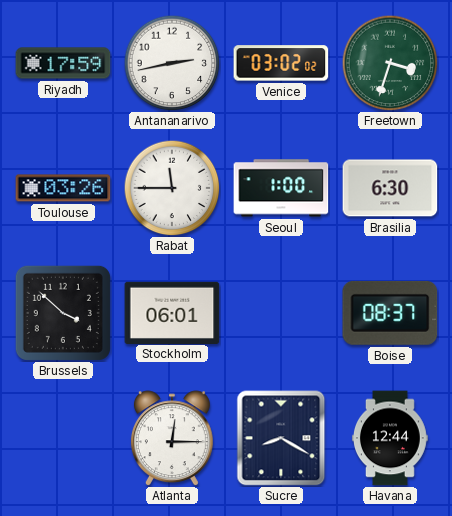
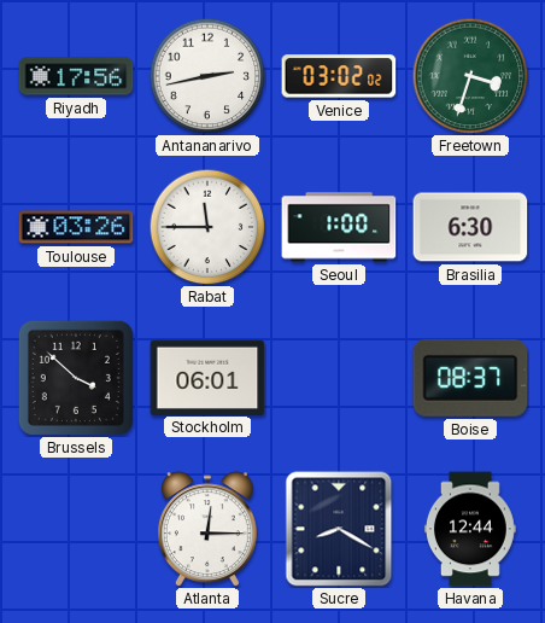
Riyadh: 17:59 -> 17:56 (76, 76)
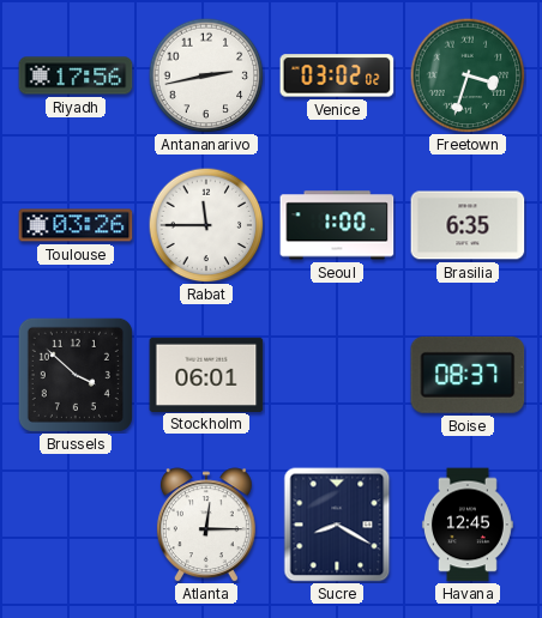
Brasilia: 6:30 -> 6:35 (468, 225)
Havana: 12:44 -> 12:45 (468, 525)
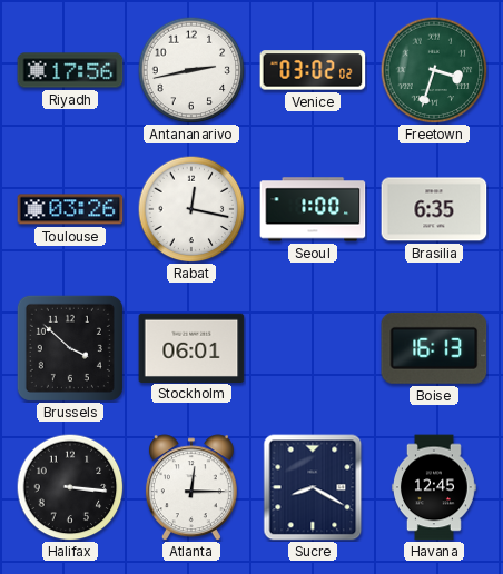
Rabat: 11:45 -> 12:17 (191, 209)
Boise: 08:37 -> 16:13 (434, 348)
Halifax: none -> 3:16 (70, 487)
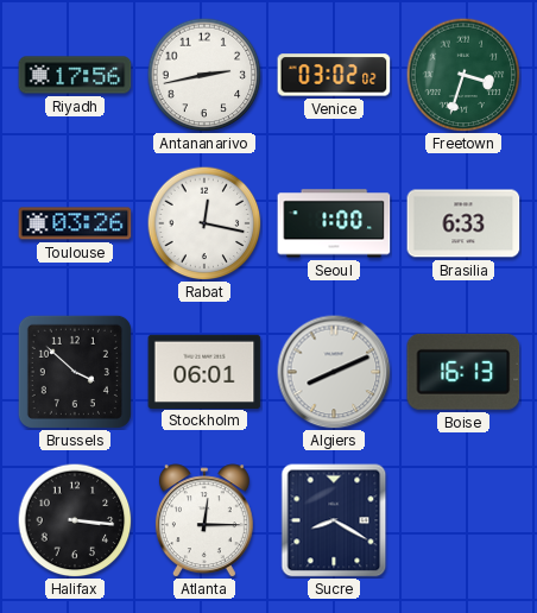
Brasilia: 6:35 -> 6:33 (463, 223)
Algiers: none -> 8:11 (334, 372)
Havana: 12:45 -> none (434, 487)
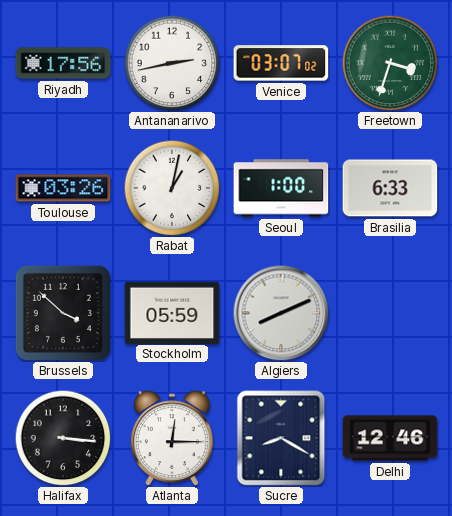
Venice: 03:02 -> 03:07 (281, 63)
Rabat: 12:17 -> 1:02 (172, 188)
Stockholm: 06:01 -> 05:59 (172, 312)
Boise: 16:13 -> none (463, 372)
Delhi: none -> 12:46 (390, 438)
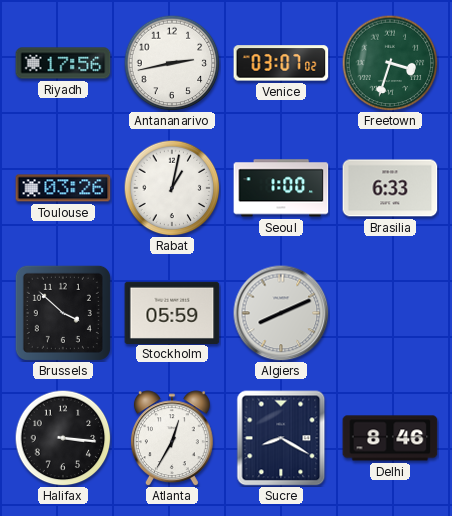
Atlanta: 12:15 -> 12:35 (172, 438)
Delhi: 12:46 -> 8:46 (390, 438)
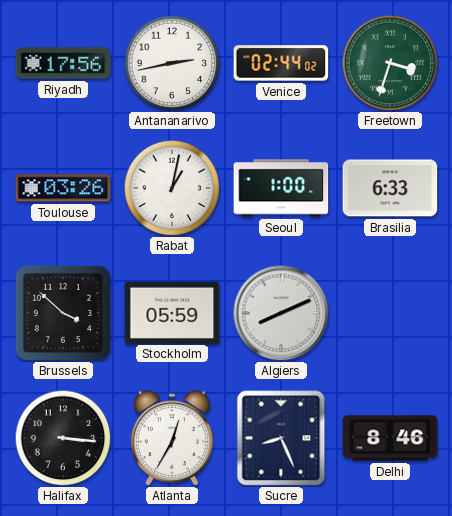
Venice: 03:07 -> 02:44 (281, 63)
Sucre: 8:20 -> 8:26 (281, 438)
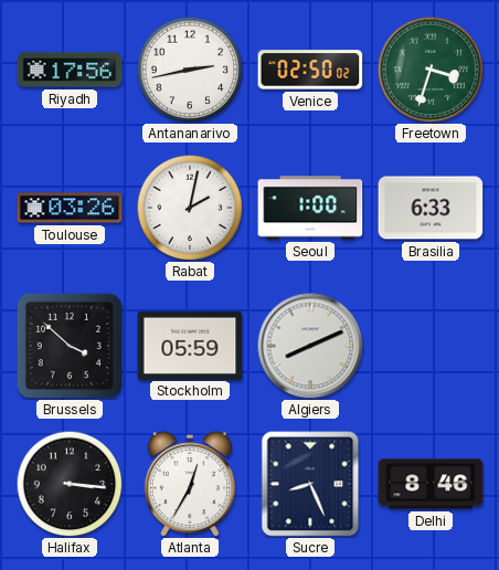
Venice: 02:44 -> 02:50 (310, 70)
Rabat: 1:02 -> 2:02 (190, 208)
